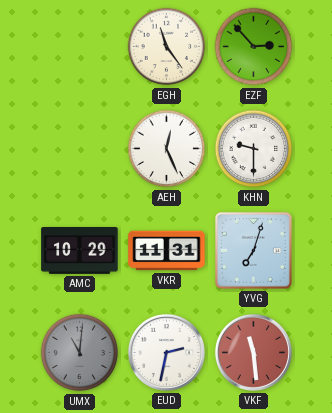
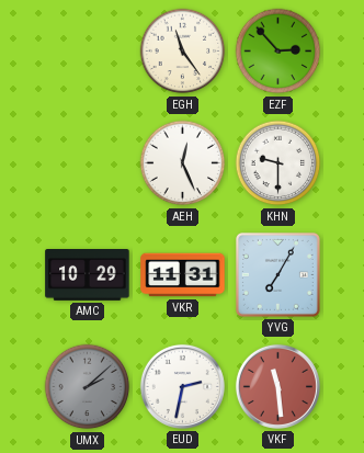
YVG: 7:03 -> 7:05 (277, 274)
UMX: 11:01 -> 2:08 (88, 387)
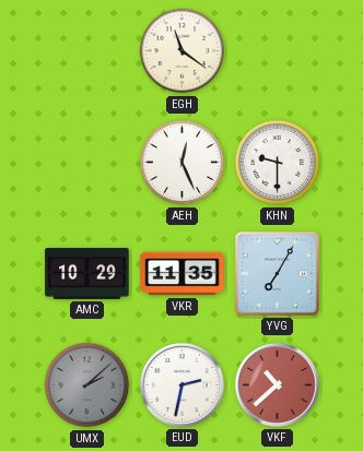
EGH: 11:24 -> 11:21 (183, 51)
EZF: 2:53 -> none (278, 52)
VKR: 11:31 -> 11:35 (183, 274)
VKF: 11:29 -> 10:38 (277, 384)
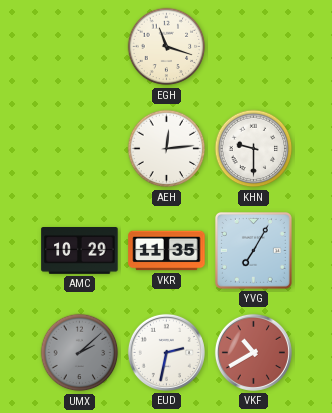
EGH: 11:21 -> 11:18 (167, 47)
AEH: 12:26 -> 12:14 (167, 149)
VKF: 10:38 -> 10:40 (253, 352)
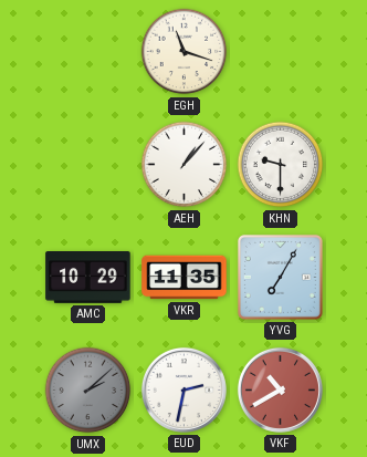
AEH: 12:14 -> 1:07 (185, 165)
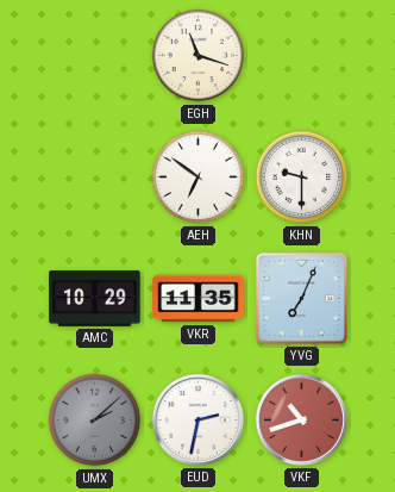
AEH: 1:07 -> 6:51 (199, 178)
YVG: 7:05 -> 7:04 (301, 298)
VKF: 10:40 -> 10:42 (301, 419)
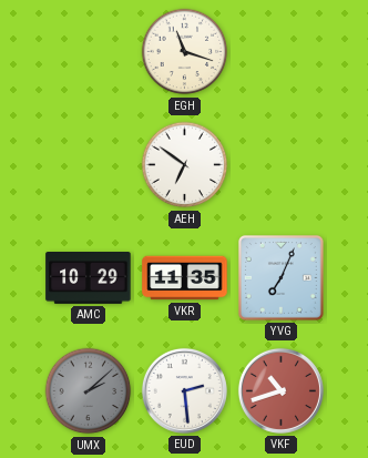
KHN: 9:30 -> none (302, 178)
EUD: 2:32 -> 2:29 (184, 390)
